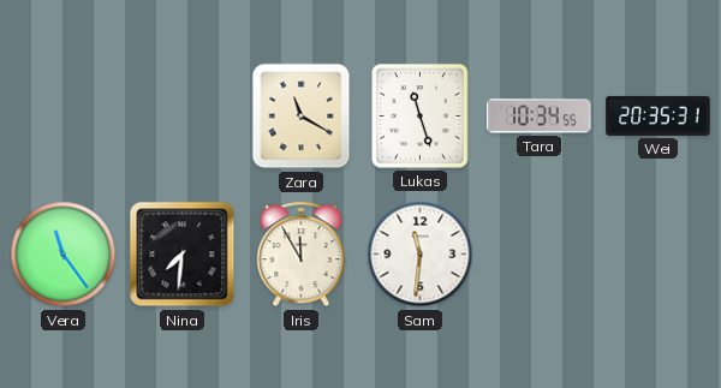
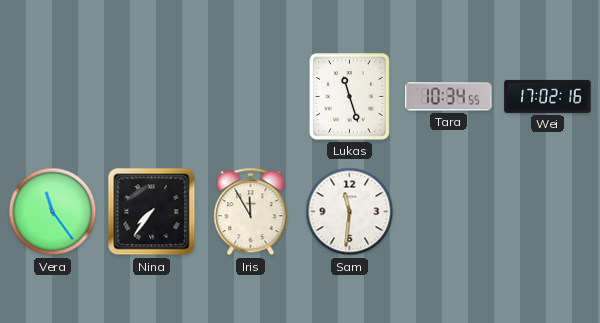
Zara: 11:20 -> none (302, 117)
Wei: 20:35 -> 17:02 (548, 96)
Nina: 7:31 -> 7:36 (152, 212)
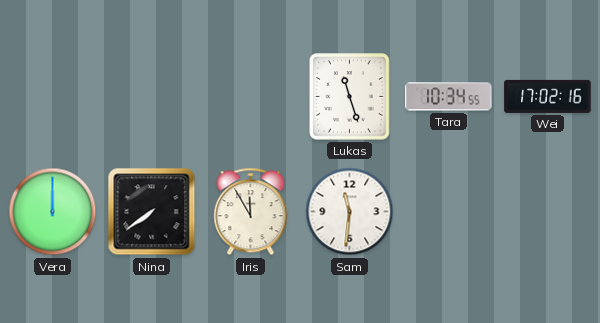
Vera: 11:24 -> 12:00 (53, 212)
Nina: 7:36 -> 7:39 (152, 212)
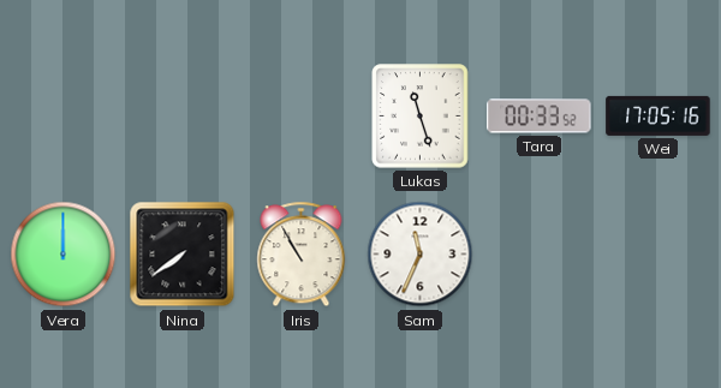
Tara: 10:34 -> 00:33 (540, 117)
Wei: 17:02 -> 17:05 (659, 115)
Iris: 11:55 -> 10:55 (302, 255)
Sam: 11:31 -> 11:34 (421, 255)
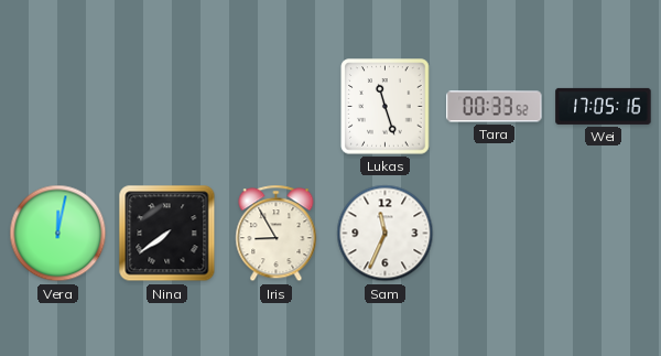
Vera: 12:00 -> 12:02 (58, 234)
Iris: 10:55 -> 8:55 (277, 234)
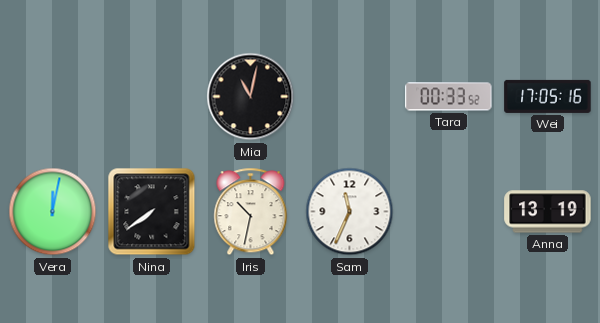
Mia: none -> 11:02 (251, 97)
Lukas: 11:27 -> none (386, 107)
Iris: 8:55 -> 10:32 (251, 212)
Anna: none -> 13:19 (548, 212)
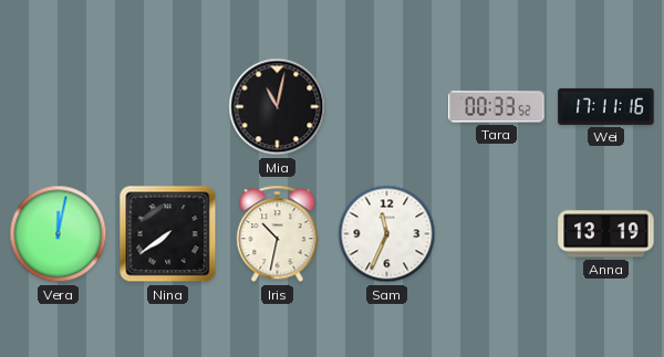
Wei: 17:05 -> 17:11 (606, 106)
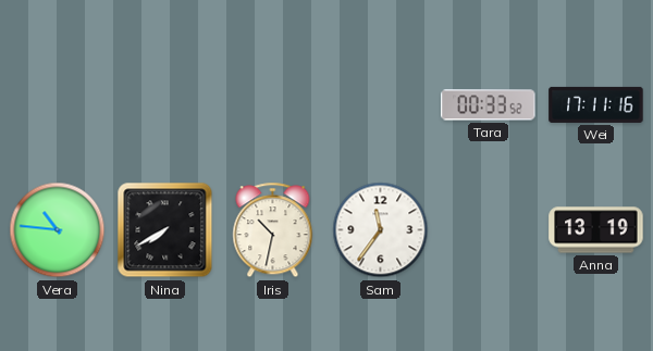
Mia: 11:02 -> none (278, 107)
Vera: 12:02 -> 10:46 (58, 230)
Nina: 7:39 -> 7:40 (165, 230)
Sam: 11:34 -> 11:36 (381, 230)
